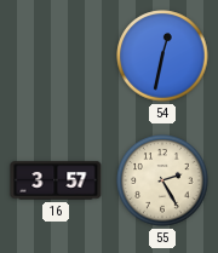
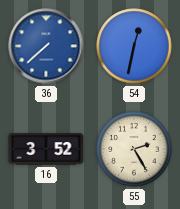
36: none -> 7:38 (46, 46)
16: 3:57 -> 3:52 (46, 149)
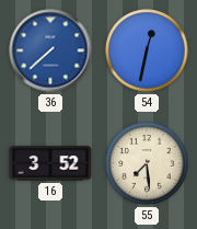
55: 2:25 -> 7:29 (147, 163)
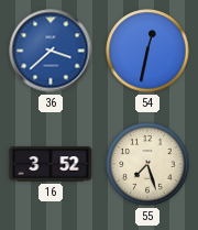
36: 7:38 -> 3:38 (51, 51)
55: 7:29 -> 7:27 (147, 164)
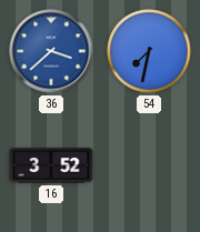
54: 12:32 -> 7:32 (149, 51)
55: 7:27 -> none (147, 164)
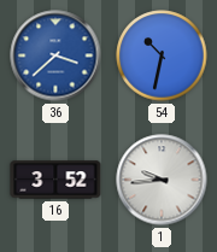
54: 7:32 -> 10:32 (162, 55)
1: none -> 9:44 (162, 180)
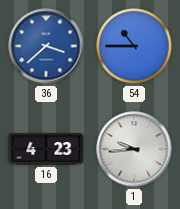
54: 10:32 -> 10:45 (134, 46)
16: 3:52 -> 4:23 (46, 149)
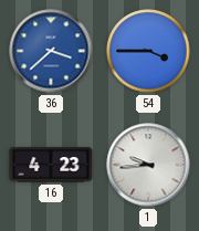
54: 10:45 -> 3:45 (148, 51)
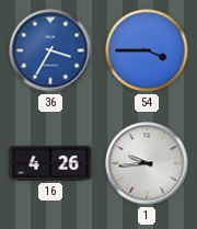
36: 3:38 -> 3:35 (50, 50)
16: 4:23 -> 4:26 (50, 163)
